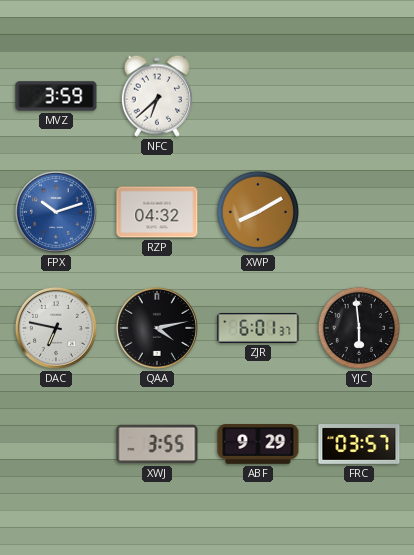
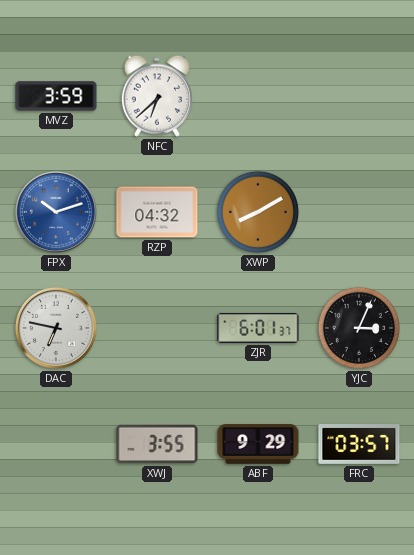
QAA: 4:13 -> none (157, 328)
YJC: 5:59 -> 3:04 (359, 328)
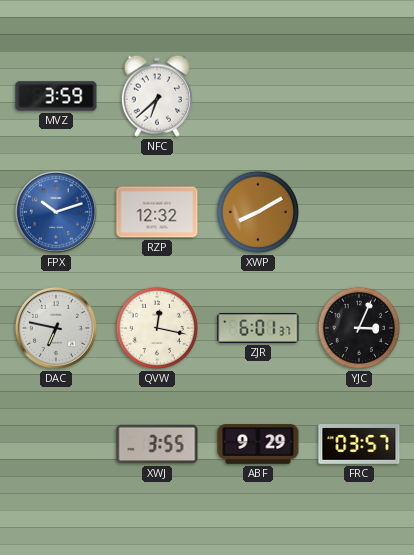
RZP: 04:32 -> 12:32 (157, 212)
QVW: none -> 12:17 (157, 328)
